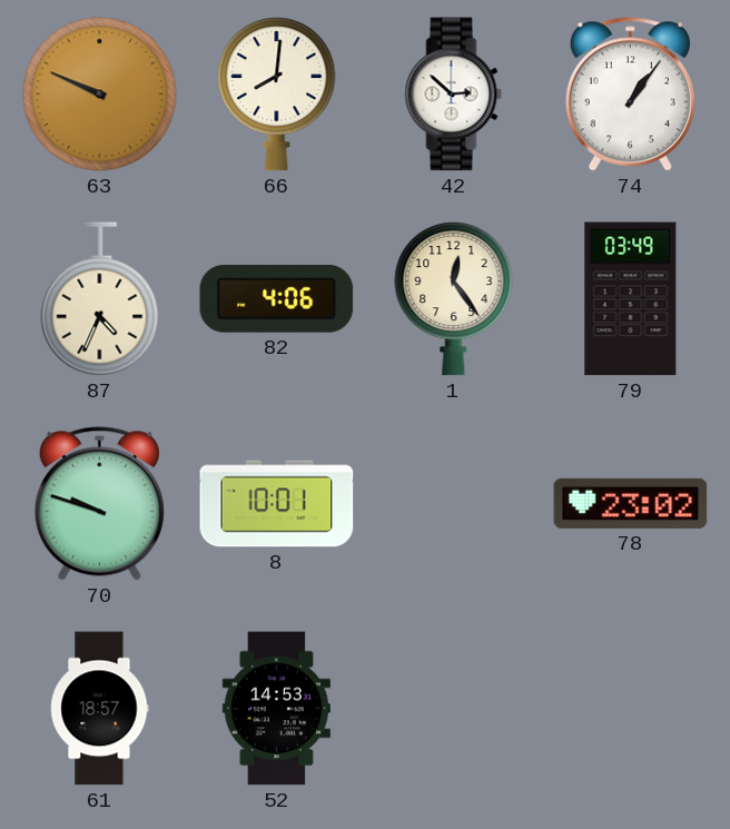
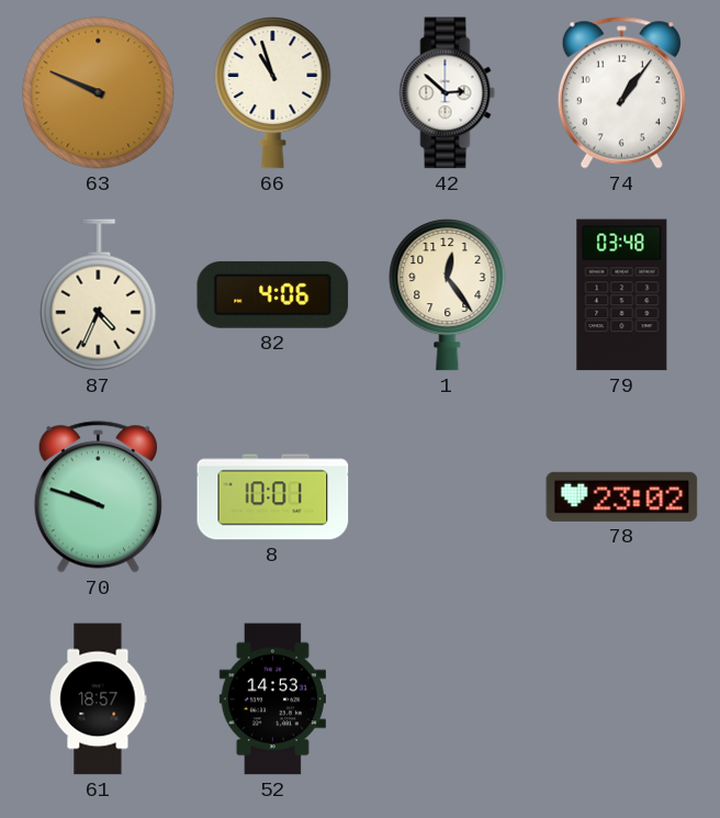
66: 8:01 -> 10:57 (273, 93)
79: 03:49 -> 03:48 (622, 295)
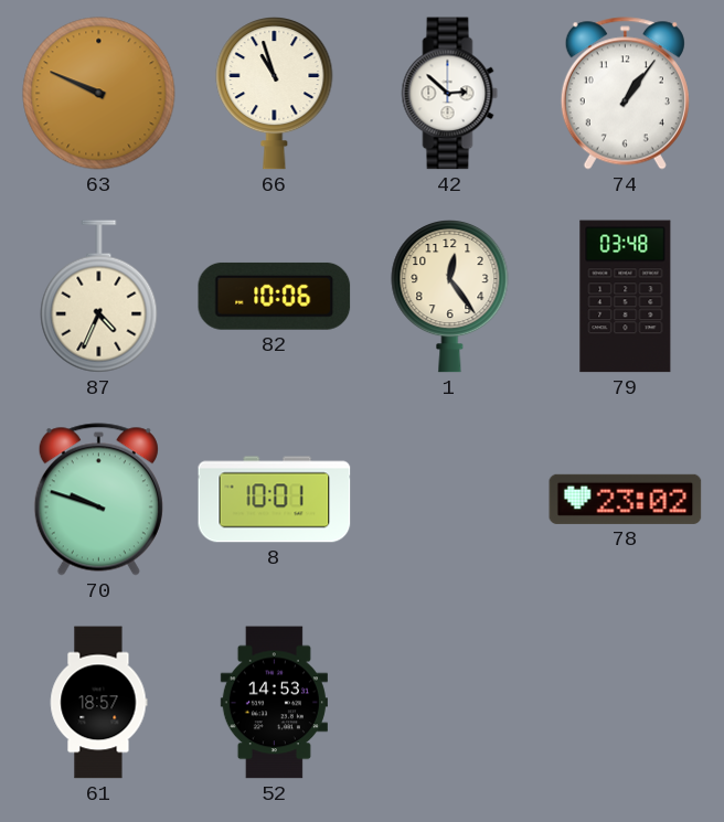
82: 4:06 -> 10:06 (275, 296)
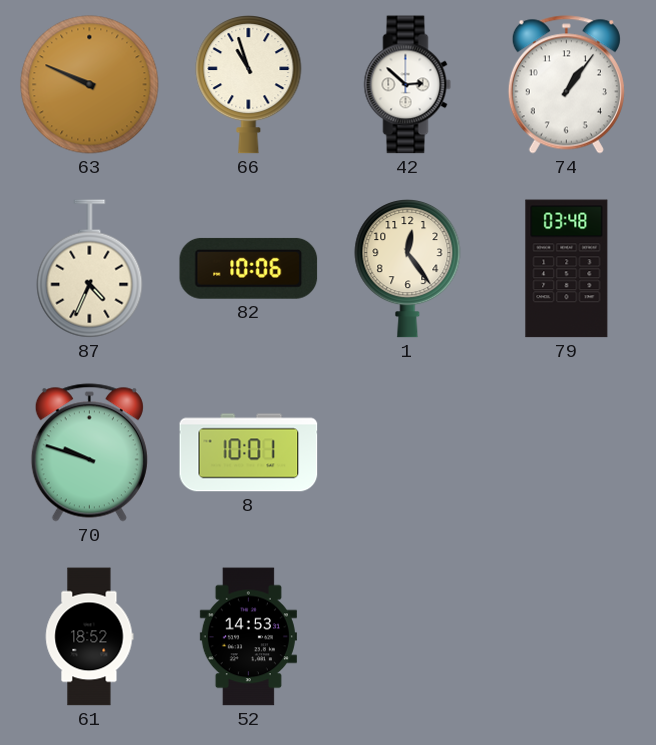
78: 23:02 -> none (626, 499)
61: 18:57 -> 18:52 (89, 637)
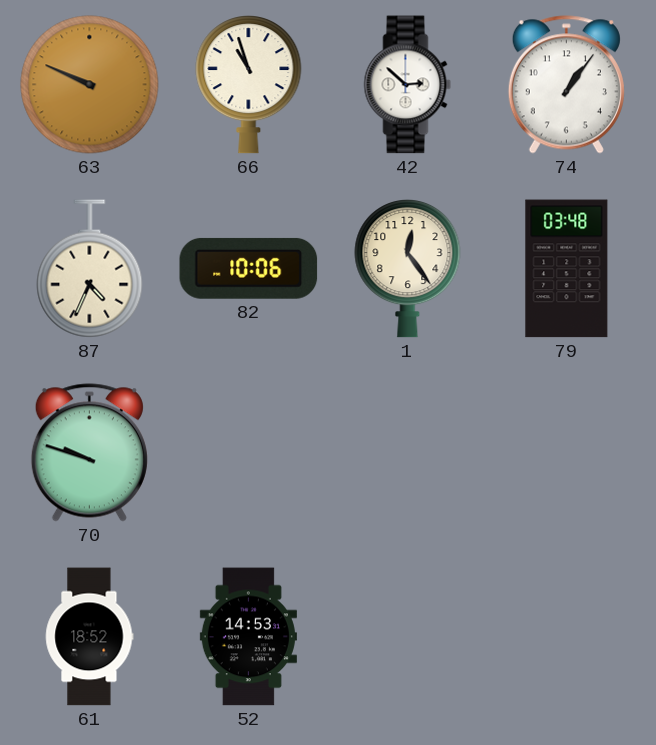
8: 10:01 -> none (249, 453)
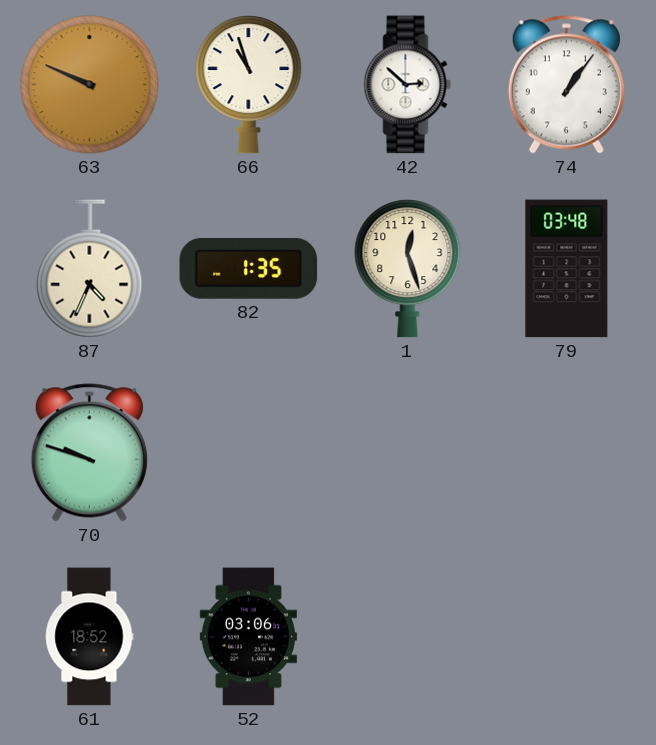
82: 10:06 -> 1:35 (249, 268)
1: 12:24 -> 12:27 (408, 269)
52: 14:53 -> 03:06 (248, 637)
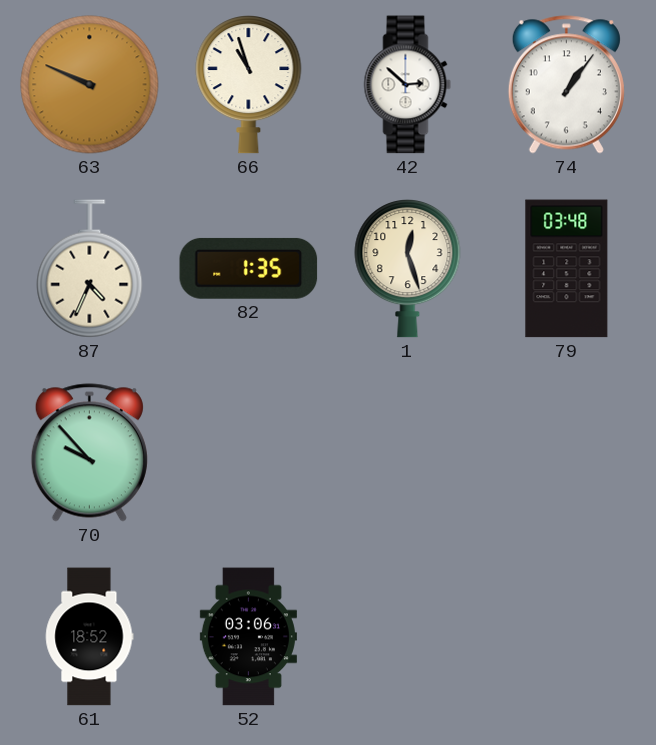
70: 9:48 -> 9:53 (89, 453)
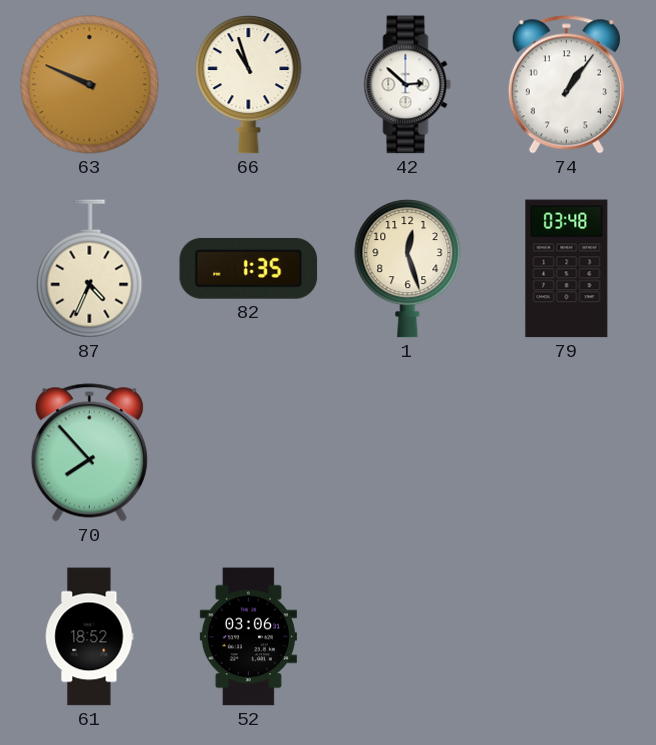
70: 9:53 -> 7:53 (89, 453)
